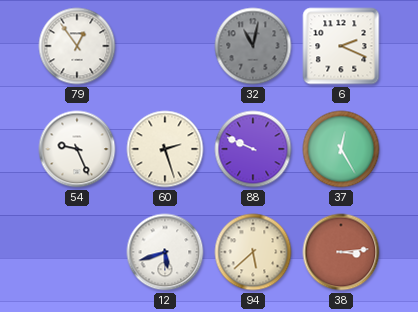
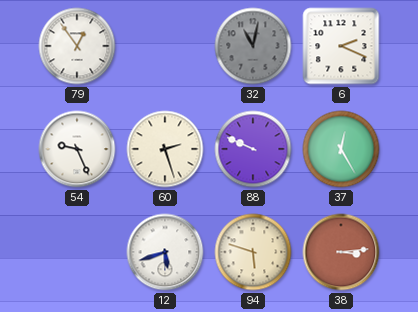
94: 5:38 -> 5:48 (253, 252)
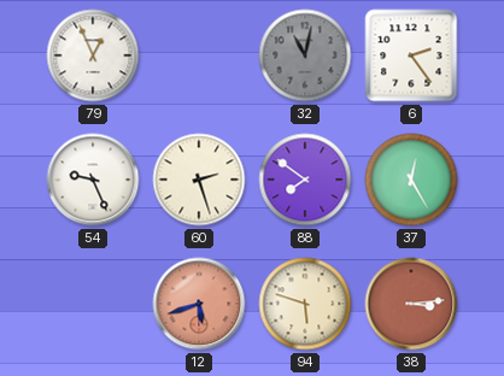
79: 12:54 -> 12:56 (93, 55)
6: 2:19 -> 2:24 (411, 55)
88: 9:49 -> 7:51 (305, 180)
12 dial: white -> salmon (199, 304)
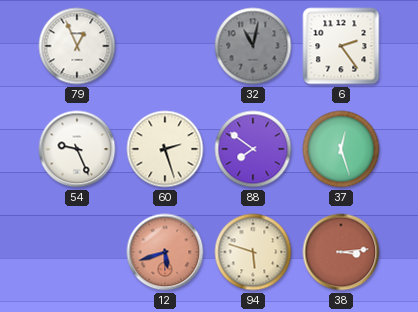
37: 12:25 -> 12:27 (341, 149)
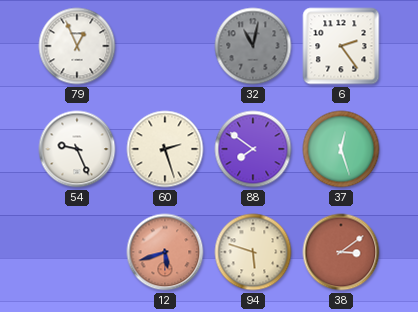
38: 3:14 -> 3:09 (341, 252)
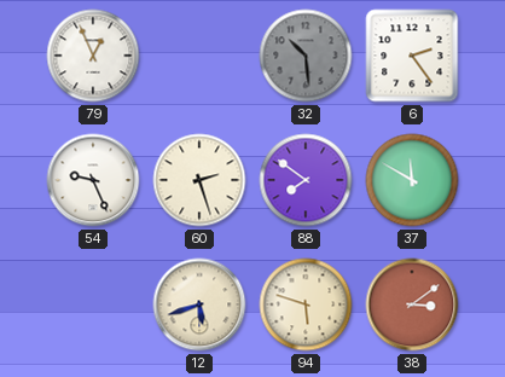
32: 11:02 -> 10:29 (306, 56)
37: 12:27 -> 11:50 (412, 180)
12 dial: salmon -> cream (199, 304)
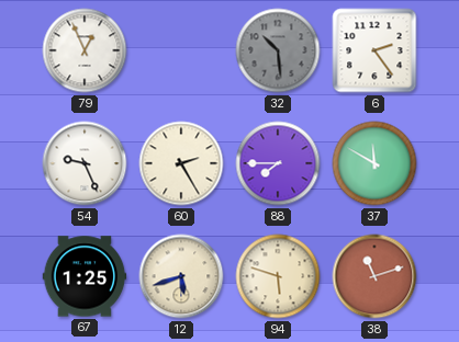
60: 2:27 -> 2:25 (181, 163)
88: 7:51 -> 7:45 (278, 163)
67: none -> 1:25 (85, 276)
38: 3:09 -> 11:12 (374, 276)
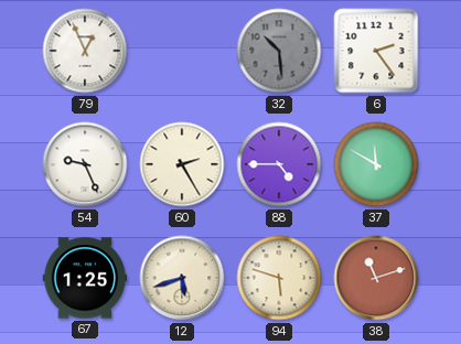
88: 7:45 -> 4:45 (279, 164)
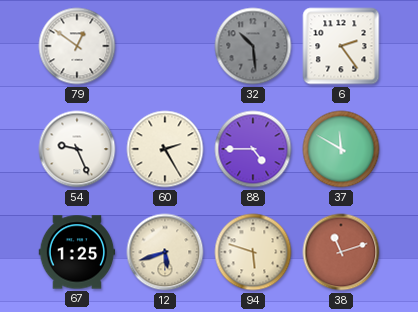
79: 12:56 -> 12:51 (77, 46)
